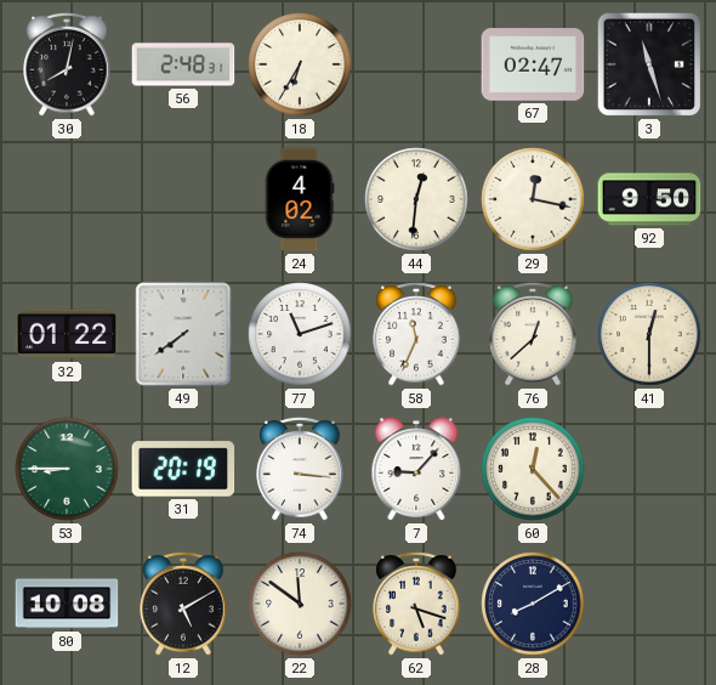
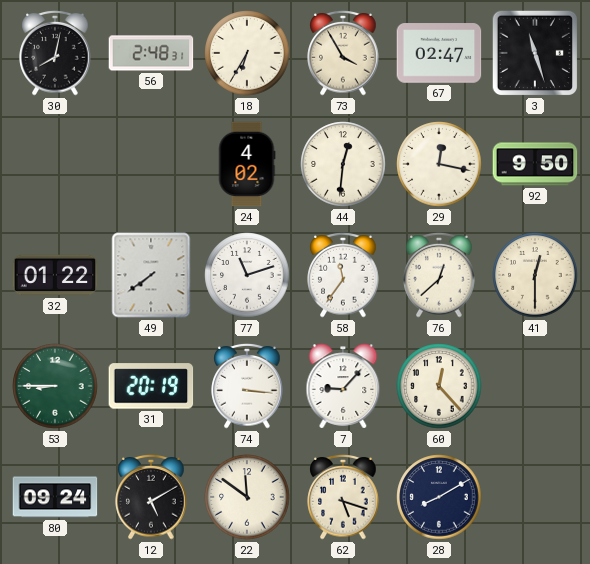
73: none -> 3:55 (343, 53)
58: 11:34 -> 11:36 (343, 275)
80: 10:08 -> 09:24 (55, 497)
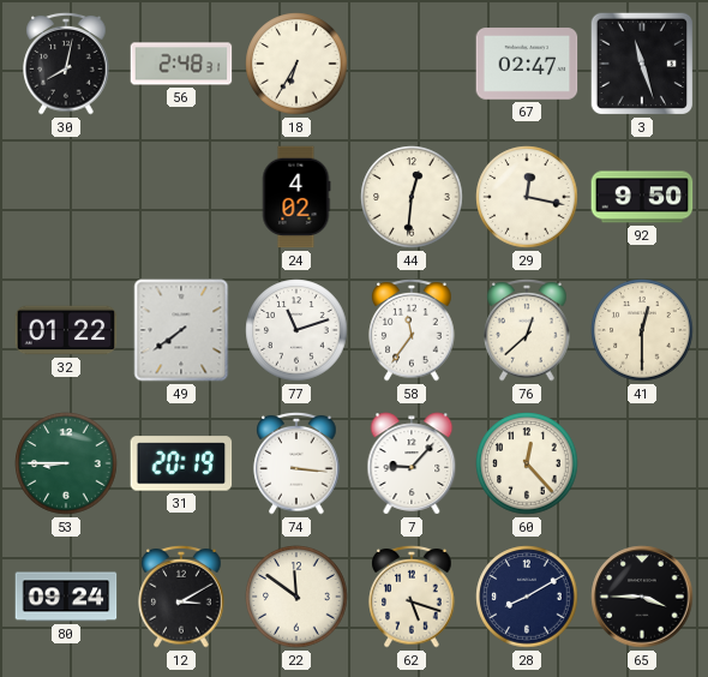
73: 3:55 -> none (343, 53)
12: 5:10 -> 3:10 (181, 597)
65: none -> 3:45 (642, 597)
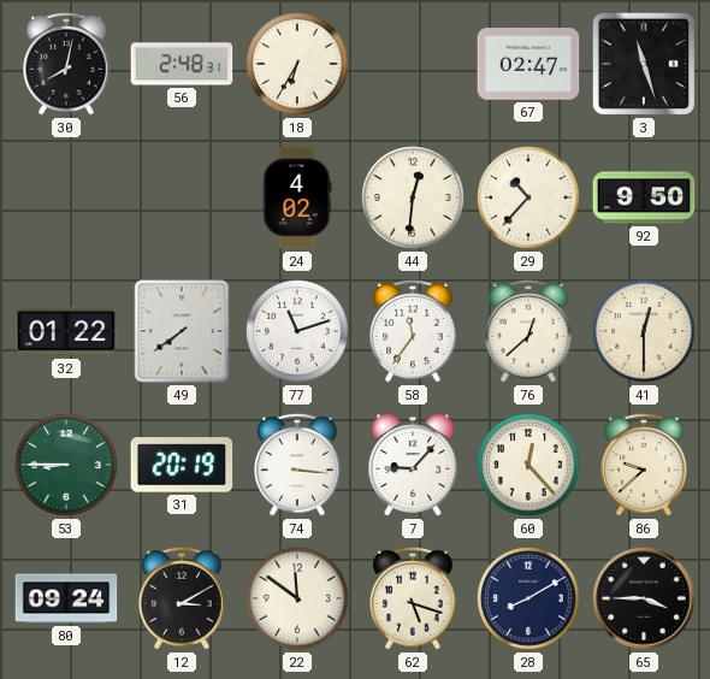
29: 12:17 -> 10:37 (528, 197)
86: none -> 9:38 (644, 465)
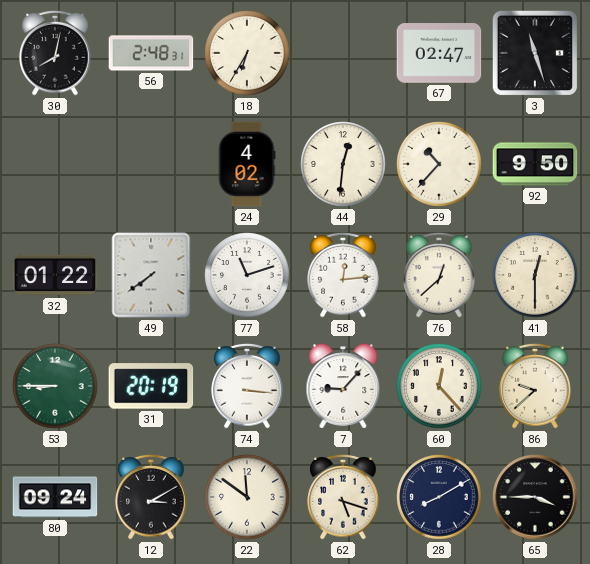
58: 11:36 -> 12:14 (343, 275)
